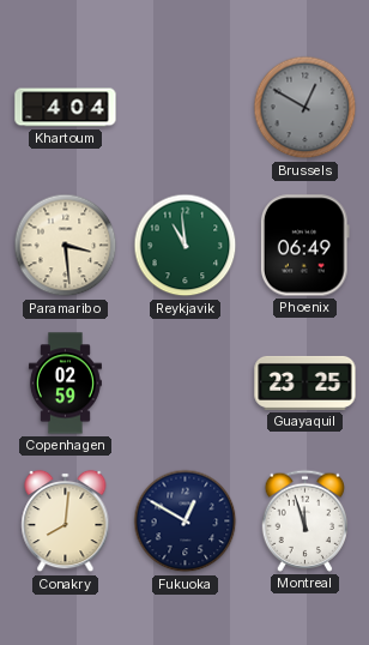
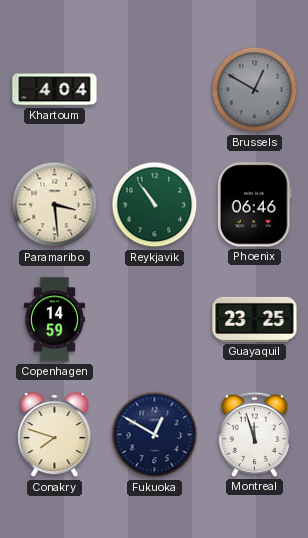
Reykjavik: 10:59 -> 10:54 (155, 205)
Phoenix: 06:49 -> 06:46 (254, 205)
Copenhagen: 02:59 -> 14:59 (54, 320)
Conakry: 8:01 -> 7:48 (55, 435)
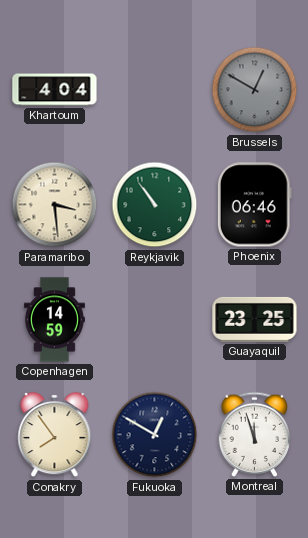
Conakry: 7:48 -> 7:54 (55, 435)
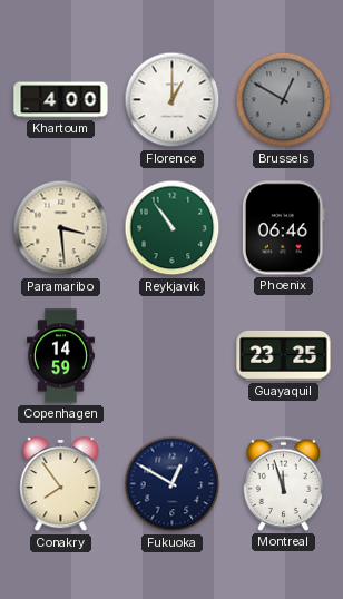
Khartoum: 4:04 -> 4:00 (61, 100)
Florence: none -> 1:00 (173, 100)
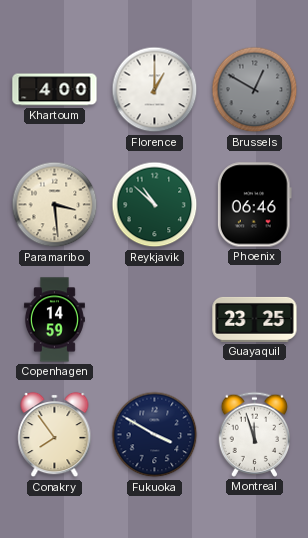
Reykjavik: 10:54 -> 10:52 (155, 205)
Fukuoka: 12:50 -> 3:50 (155, 435)
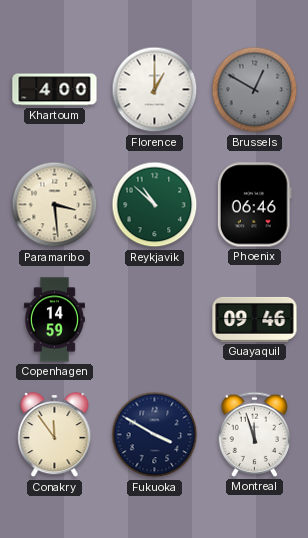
Guayaquil: 23:25 -> 09:46 (255, 319)
Conakry: 7:54 -> 11:54 (55, 435)
